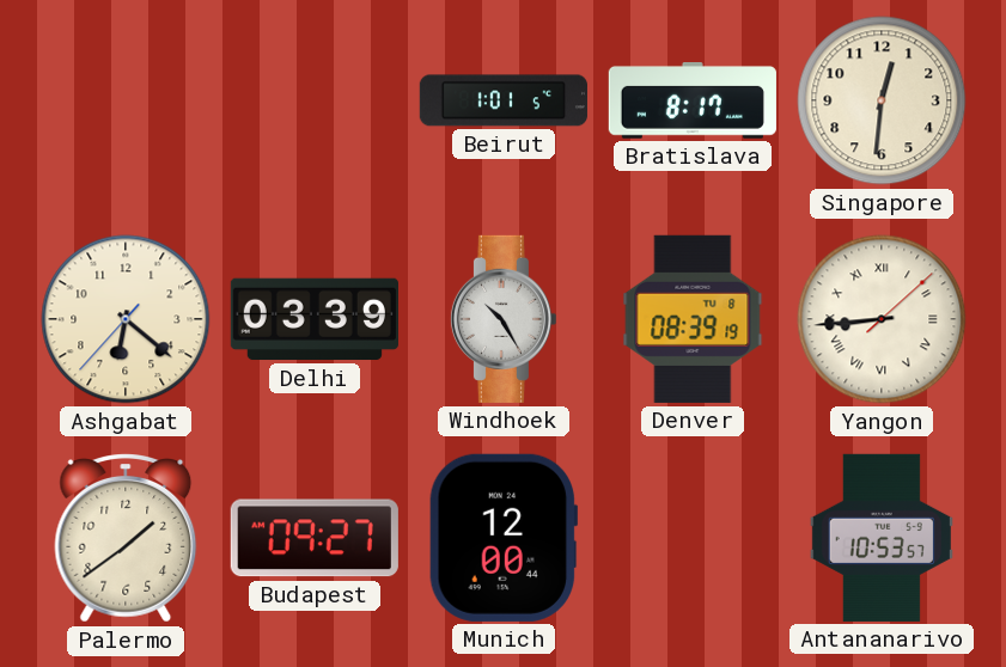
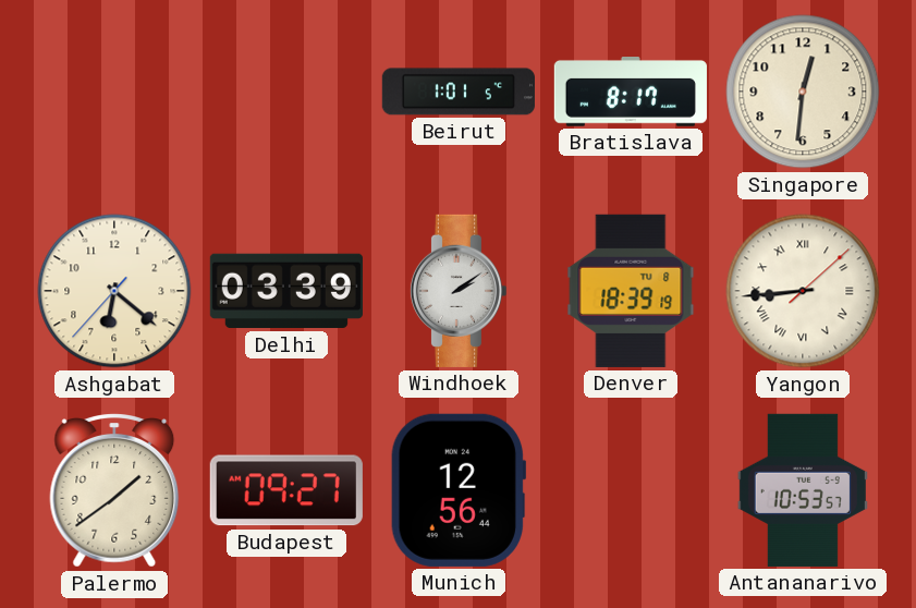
Windhoek: 10:25 -> 2:09 (457, 291)
Denver: 08:39 -> 18:39 (631, 291)
Munich: 12:00 -> 12:56 (459, 490)
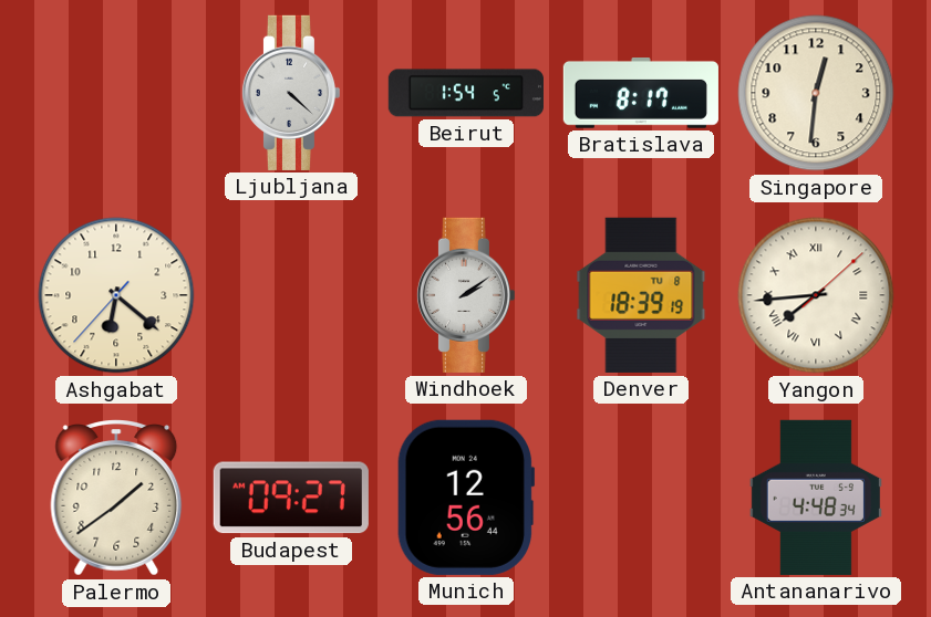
Ljubljana: none -> 4:22 (290, 93)
Beirut: 1:01 -> 1:54 (466, 93)
Delhi: 03:39 -> none (286, 291)
Yangon: 8:44 -> 7:44 (816, 295)
Antananarivo: 10:53 -> 4:48 (816, 498)
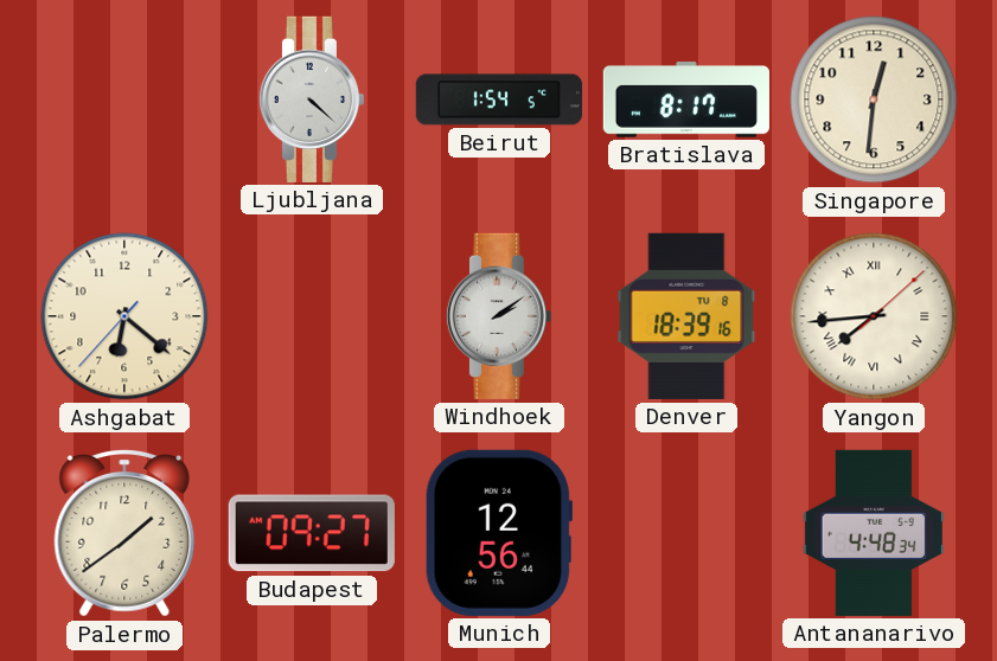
Denver: 18:39:19 -> 18:39:16 (686, 316)
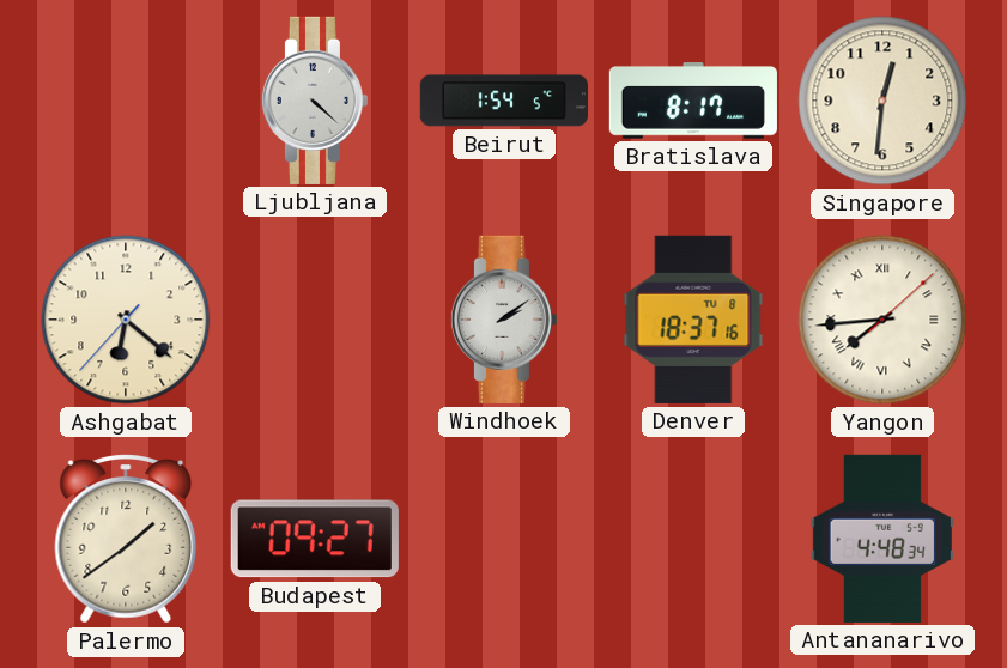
Denver: 18:39 -> 18:37 (693, 320)
Munich: 12:56 -> none (499, 533)
